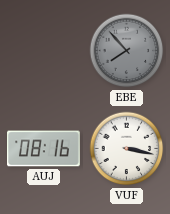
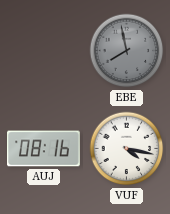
EBE: 7:53 -> 7:58 (127, 51)
VUF: 3:17 -> 4:17 (127, 149)
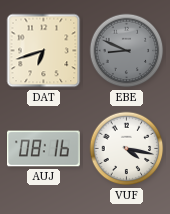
DAT: none -> 6:42 (44, 51)
EBE: 7:58 -> 8:49 (127, 51)
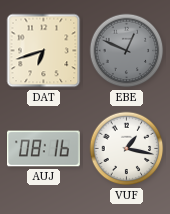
EBE: 8:49 -> 12:49 (127, 51)
VUF: 4:17 -> 1:17 (127, 149)
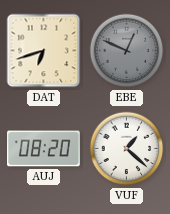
AUJ: 08:16 -> 08:20 (44, 149)
VUF: 1:17 -> 1:22 (127, 149)
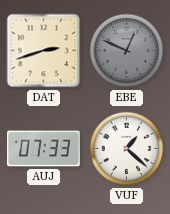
DAT: 6:42 -> 2:42 (44, 51)
AUJ: 08:20 -> 07:33 (44, 149)
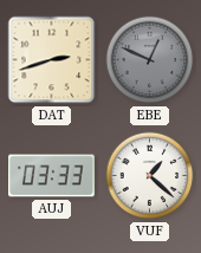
AUJ: 07:33 -> 03:33 (52, 176)
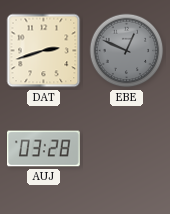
AUJ: 03:33 -> 03:28 (44, 149)
VUF: 1:22 -> none (150, 176)
